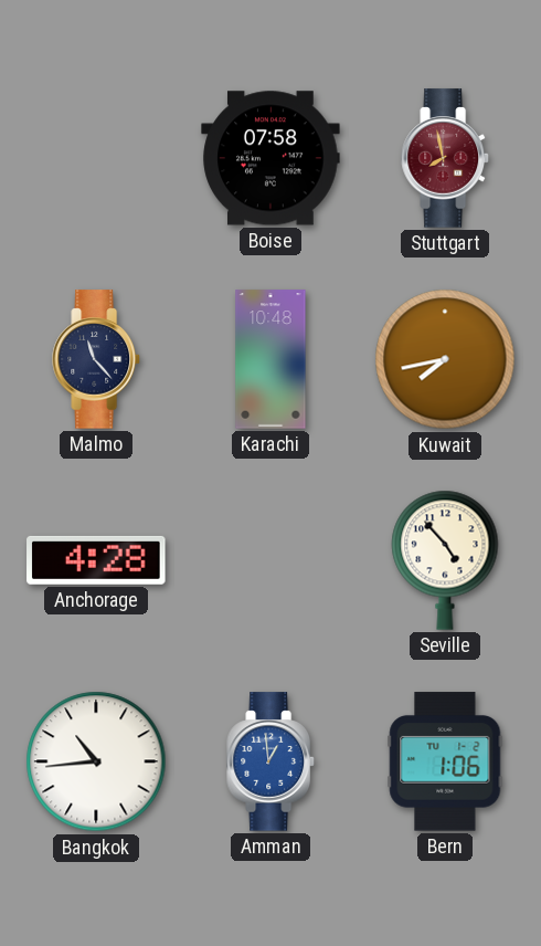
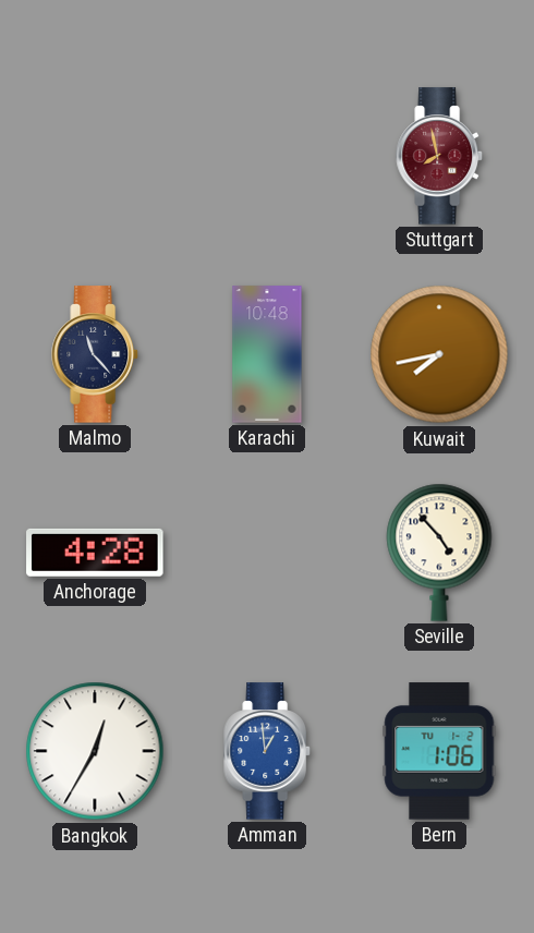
Boise: 07:58 -> none (270, 158)
Bangkok: 10:44 -> 12:35 (95, 751)
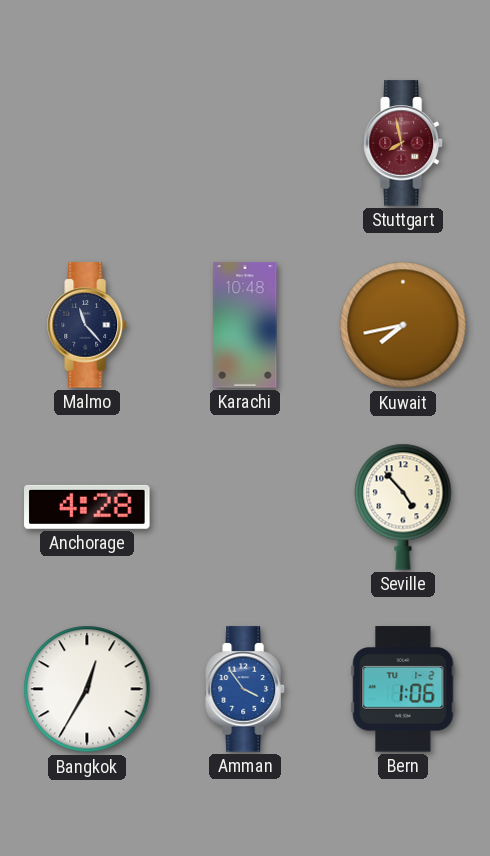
Amman: 12:59 -> 3:54 (245, 689)
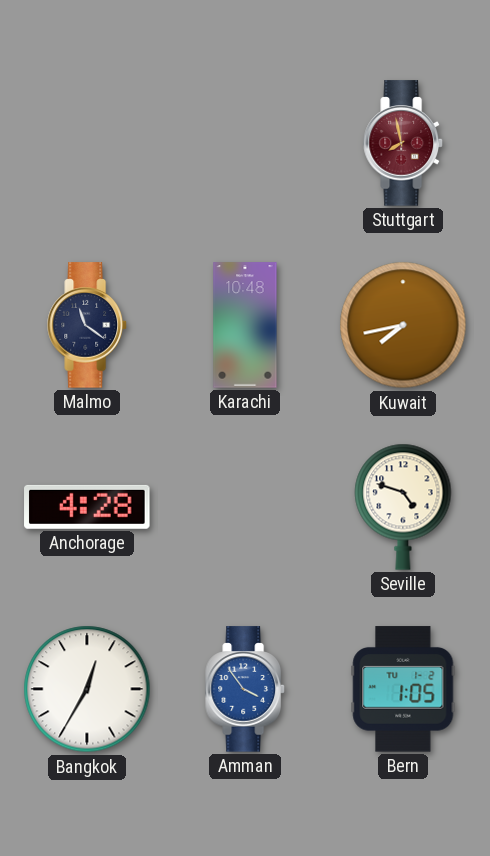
Malmo: 11:23 -> 11:21 (87, 325)
Seville: 4:53 -> 4:48 (403, 507)
Bern: 1:06 -> 1:05 (403, 689)
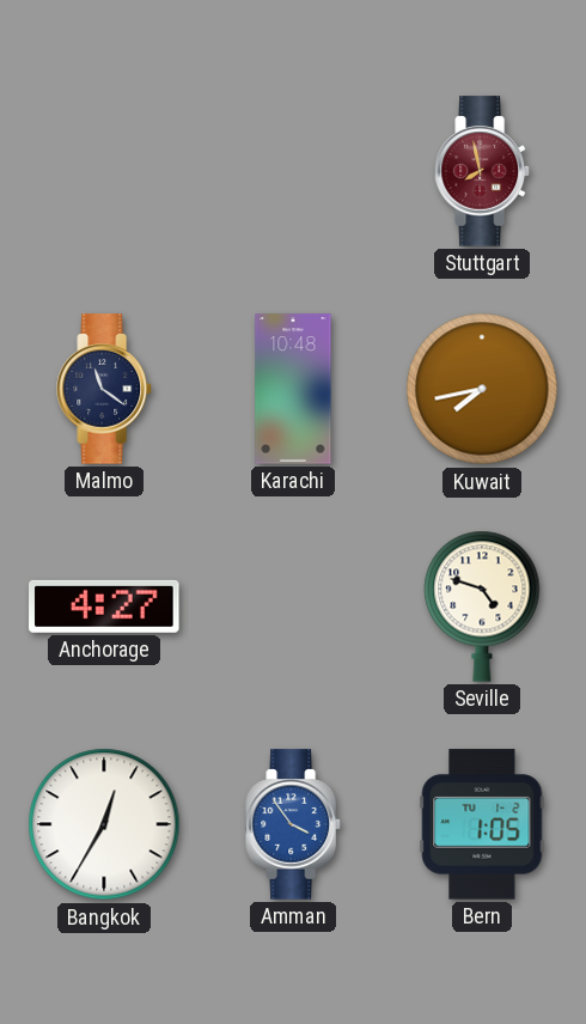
Anchorage: 4:28 -> 4:27 (104, 607)
